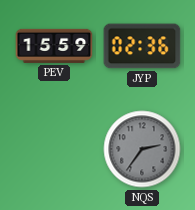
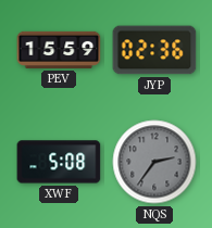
XWF: none -> 5:08 (59, 162)
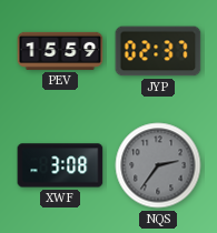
JYP: 02:36 -> 02:37 (158, 51)
XWF: 5:08 -> 3:08 (60, 165)
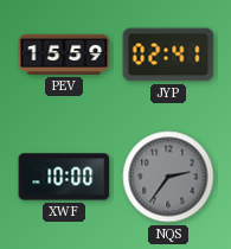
JYP: 02:37 -> 02:41 (168, 55)
XWF: 3:08 -> 10:00 (64, 177)
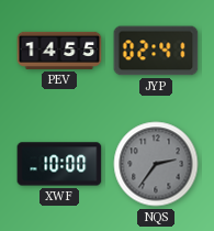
PEV: 15:59 -> 14:55 (59, 51)
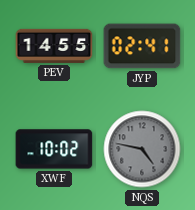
XWF: 10:00 -> 10:02 (54, 149)
NQS: 2:36 -> 4:47 (142, 149)
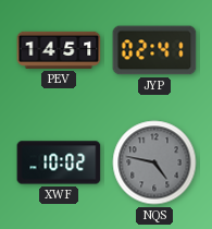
PEV: 14:55 -> 14:51 (59, 50)
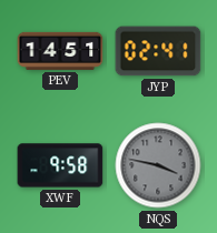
XWF: 10:02 -> 9:58 (60, 165)
NQS: 4:47 -> 3:47 (158, 165)
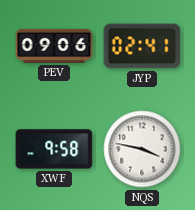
PEV: 14:51 -> 09:06 (54, 46)
NQS dial: grey -> white (142, 149)
